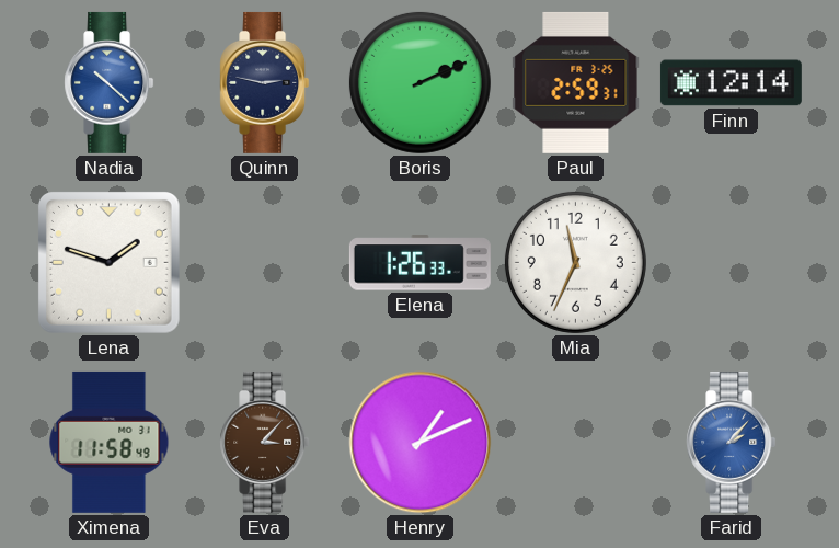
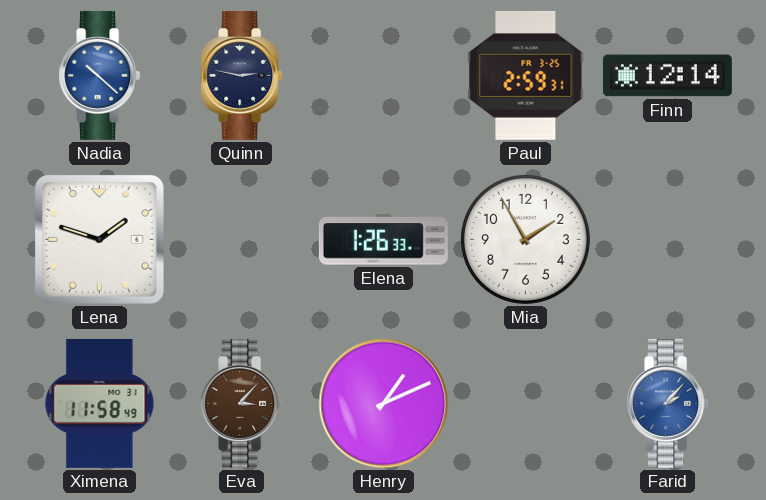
Boris: 2:11 -> none (420, 82)
Mia: 11:34 -> 1:55 (525, 239)
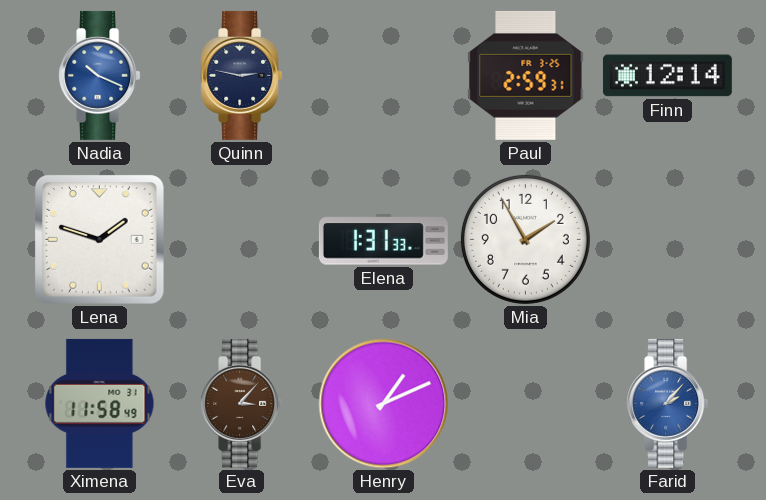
Nadia: 10:22 -> 10:19 (100, 75)
Elena: 1:26 -> 1:31 (383, 240)
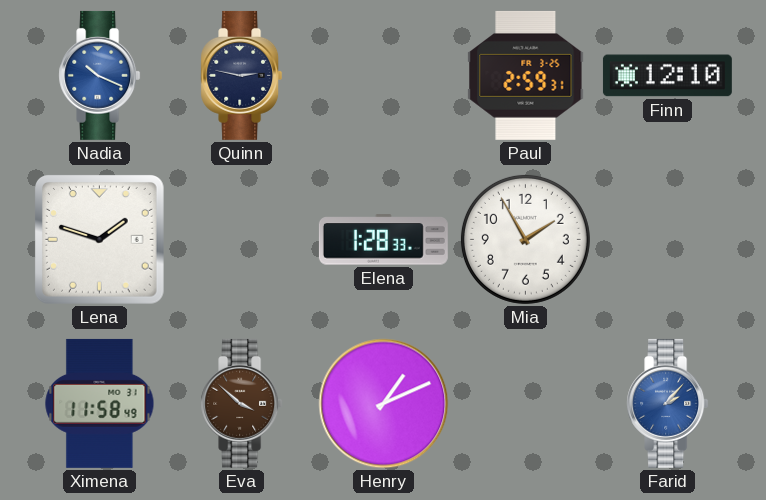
Finn: 12:14 -> 12:10 (667, 76)
Elena: 1:31 -> 1:28 (383, 240)
Eva: 3:07 -> 3:52 (242, 403)
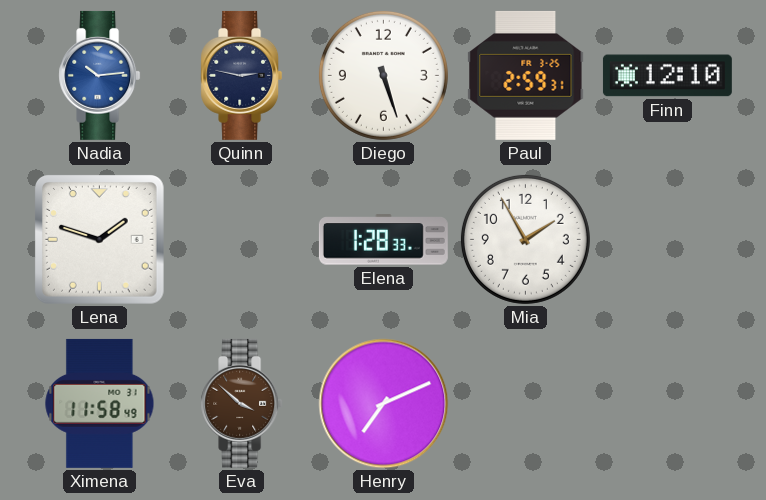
Nadia: 10:19 -> 10:14 (100, 75)
Diego: none -> 5:27 (383, 75)
Henry: 1:11 -> 7:11 (384, 404)
Farid: 2:07 -> none (668, 403)
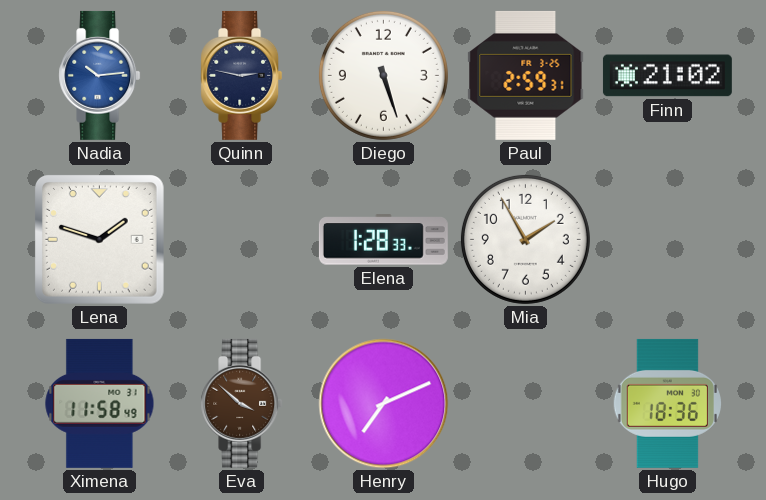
Finn: 12:10 -> 21:02 (667, 76)
Hugo: none -> 18:36 (667, 403)
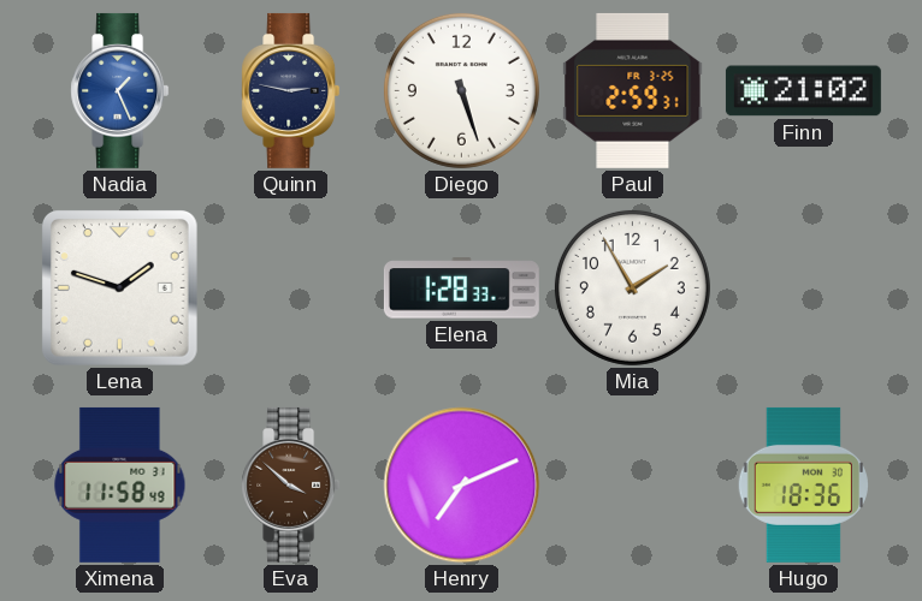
Nadia: 10:14 -> 1:26 (120, 90)
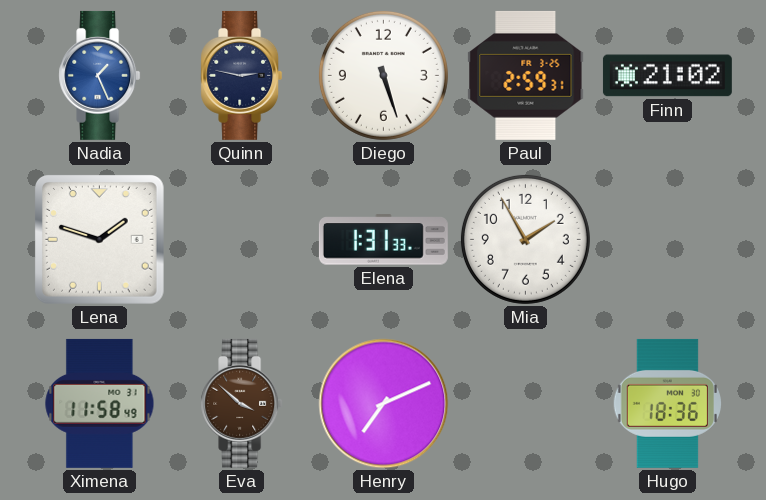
Elena: 1:28 -> 1:31 (383, 240)
